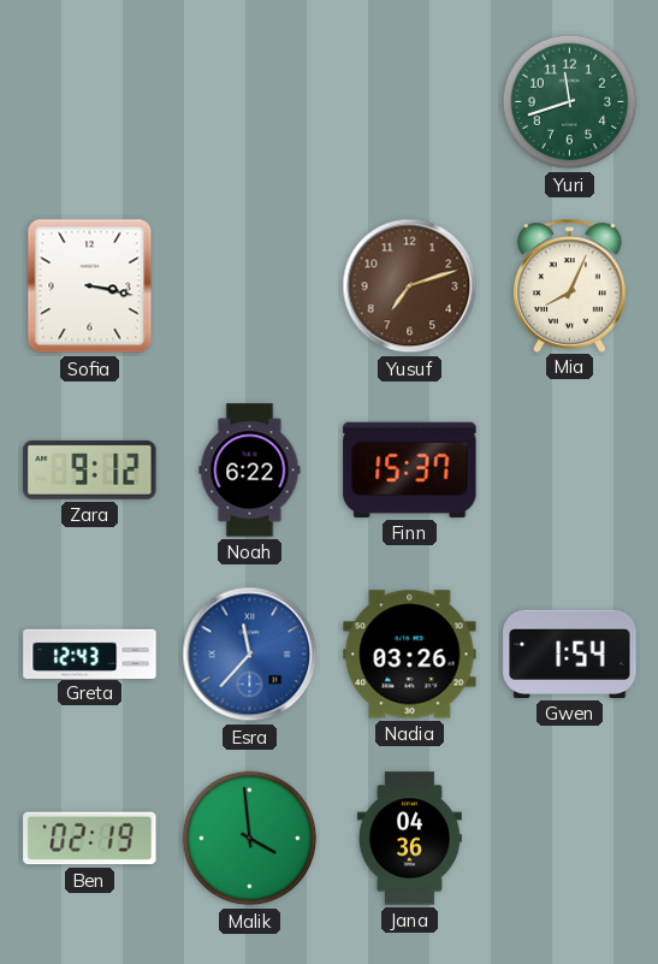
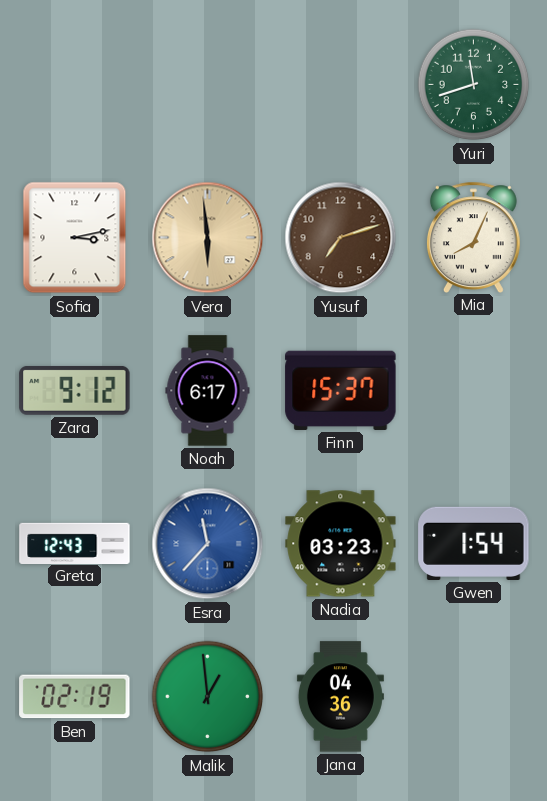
Sofia: 3:17 -> 3:13 (75, 238)
Vera: none -> 5:59 (208, 238)
Noah: 6:22 -> 6:17 (208, 391)
Nadia: 03:26 -> 03:23 (341, 544)
Malik: 3:59 -> 12:59 (208, 697)
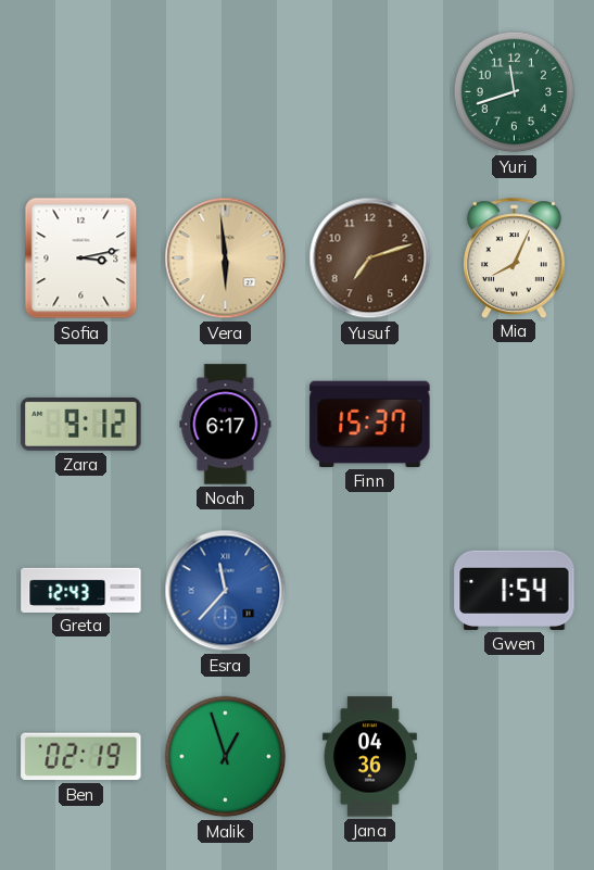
Nadia: 03:23 -> none (341, 544)
Malik: 12:59 -> 12:57 (226, 757)
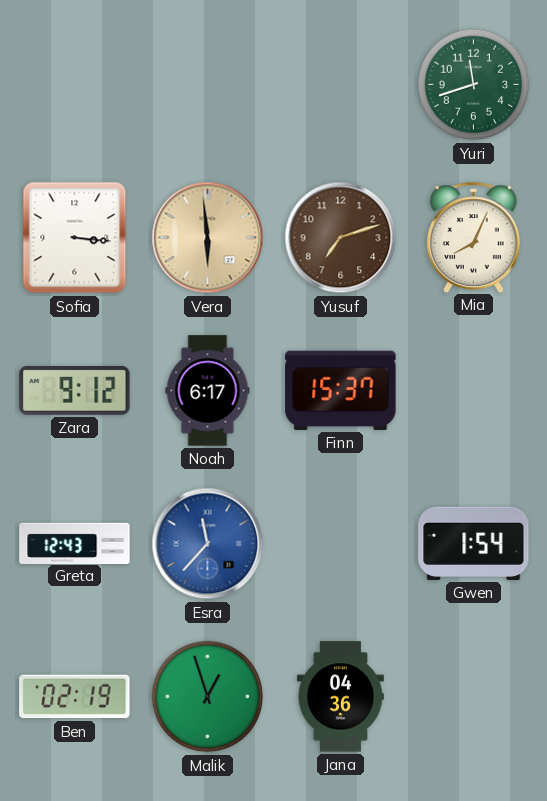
Sofia: 3:13 -> 3:16 (75, 238)
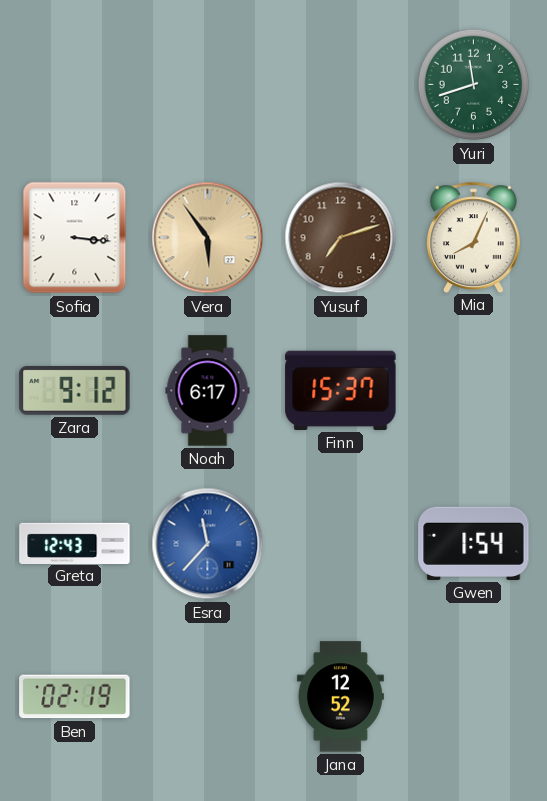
Vera: 5:59 -> 5:54 (208, 238)
Malik: 12:57 -> none (208, 697)
Jana: 04:36 -> 12:52 (340, 697)
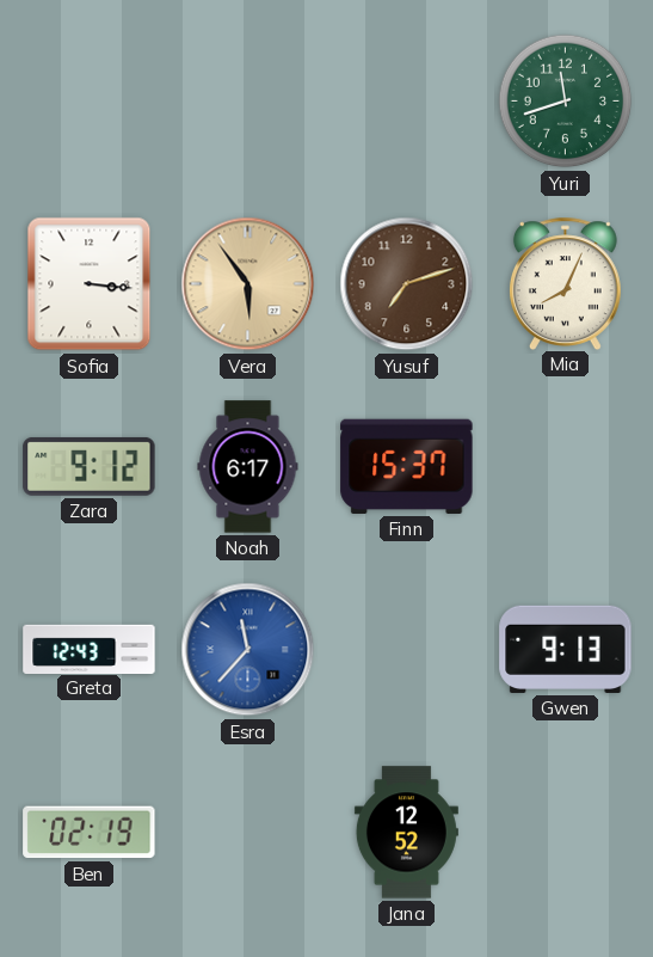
Gwen: 1:54 -> 9:13 (566, 649)
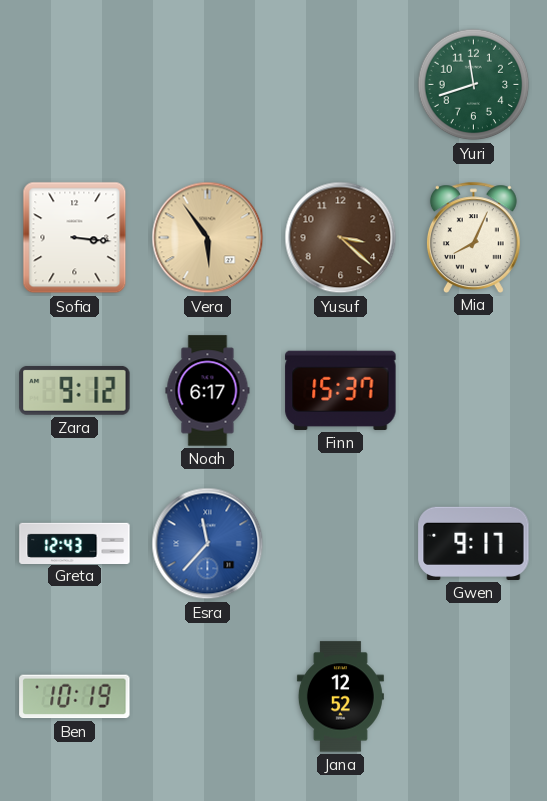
Yusuf: 7:12 -> 3:22 (341, 238)
Gwen: 9:13 -> 9:17 (474, 543)
Ben: 02:19 -> 10:19 (75, 697)
